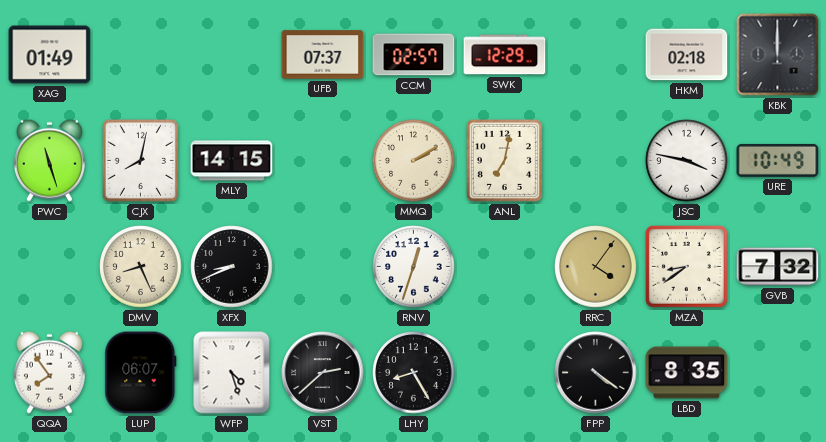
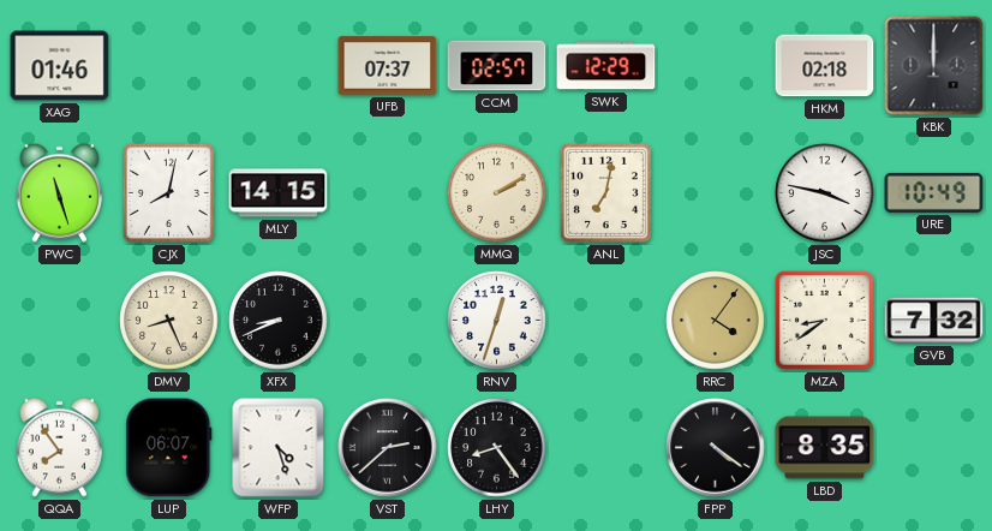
XAG: 01:49 -> 01:46 (60, 66)
LHY: 8:25 -> 8:24 (497, 448)
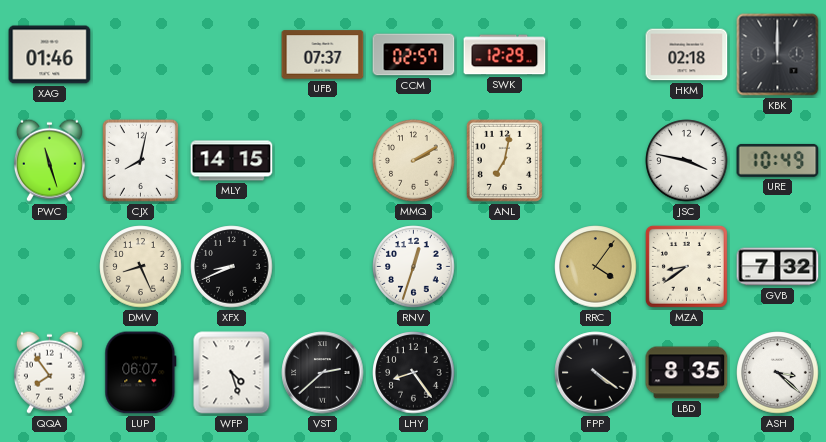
ASH: none -> 3:22 (778, 373)
